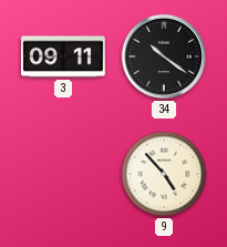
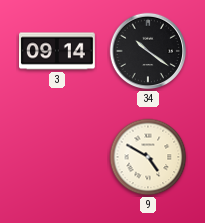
3: 09:11 -> 09:14 (58, 51)
9: 4:53 -> 4:50 (148, 157)
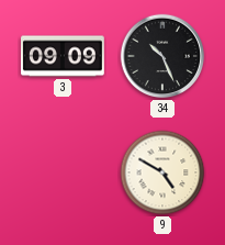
3: 09:14 -> 09:09 (64, 56)
34: 10:21 -> 10:26 (162, 56)
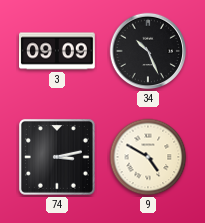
74: none -> 3:13 (57, 157)
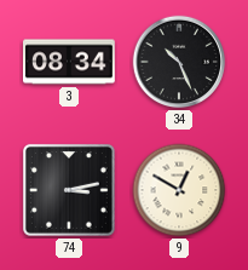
3: 09:09 -> 08:34 (70, 62)
9: 4:50 -> 12:50 (179, 190)
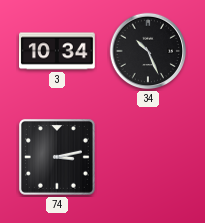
3: 08:34 -> 10:34 (58, 51)
9: 12:50 -> none (179, 190)
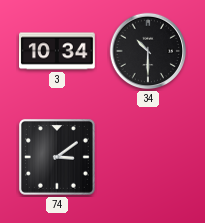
34: 10:26 -> 10:30 (148, 51)
74: 3:13 -> 3:09 (57, 157)
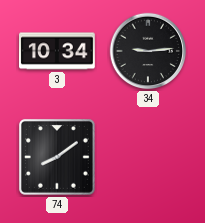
34: 10:30 -> 9:14 (148, 51)
74: 3:09 -> 8:09 (57, 157)
